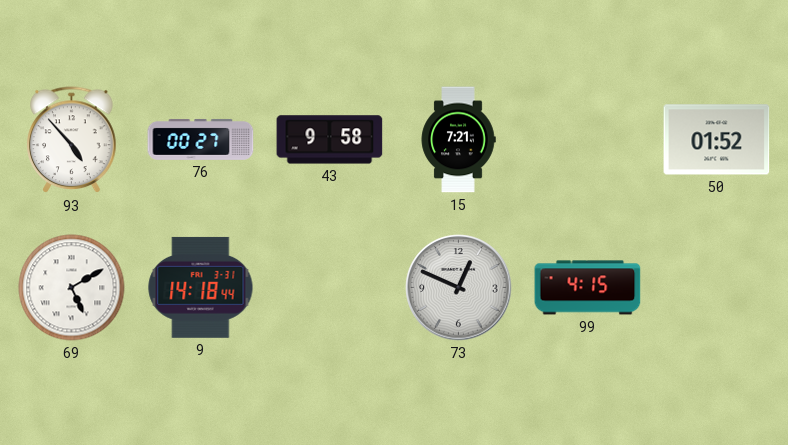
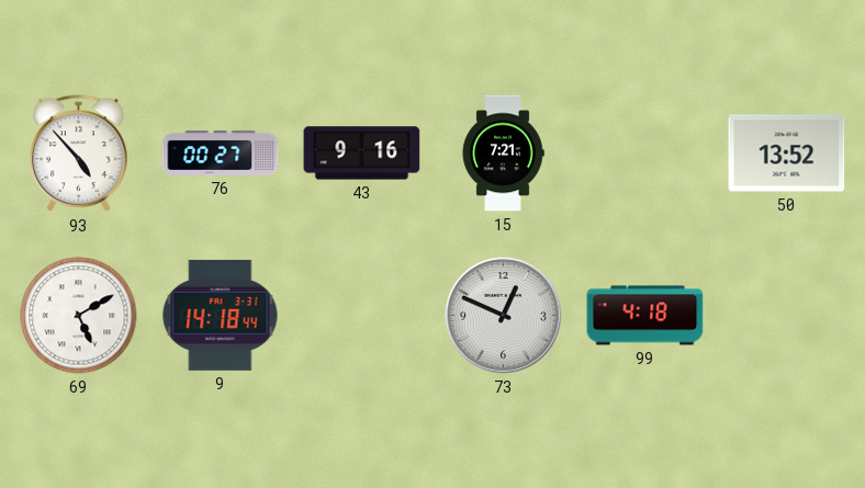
43: 9:58 -> 9:16 (362, 154)
50: 01:52 -> 13:52 (787, 154)
99: 4:15 -> 4:18 (645, 316)
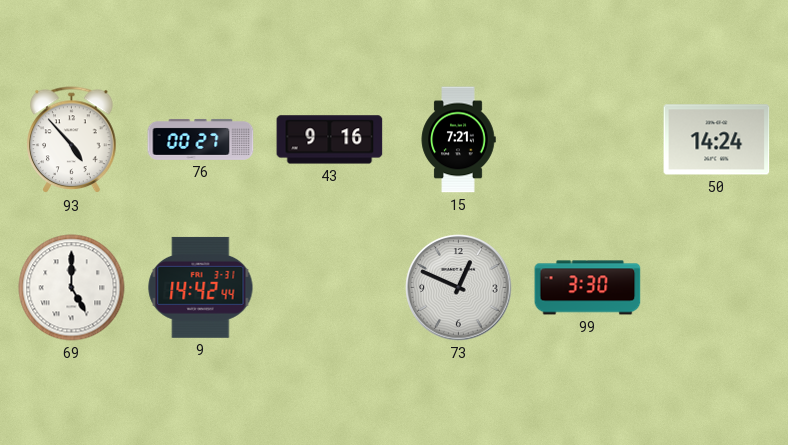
50: 13:52 -> 14:24 (717, 140)
69: 5:10 -> 5:00 (72, 288)
9: 14:18 -> 14:42 (201, 287)
99: 4:18 -> 3:30 (588, 288)
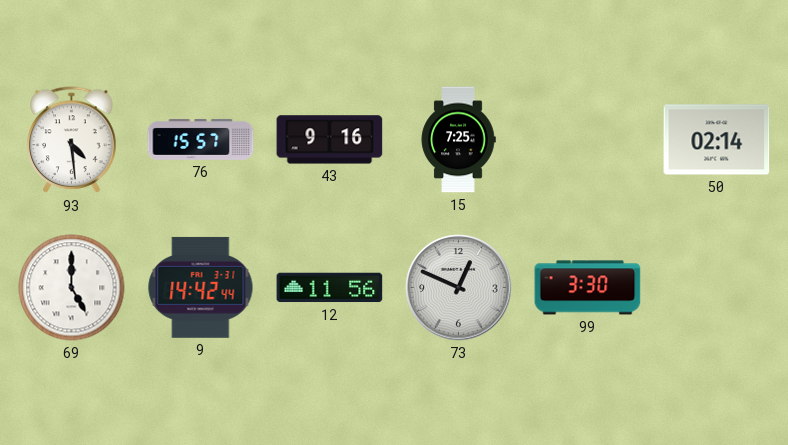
93: 4:53 -> 4:29 (72, 140)
76: 00:27 -> 15:57 (201, 139)
15: 7:21 -> 7:25 (458, 140)
50: 14:24 -> 02:14 (717, 140)
12: none -> 11:56 (330, 288)
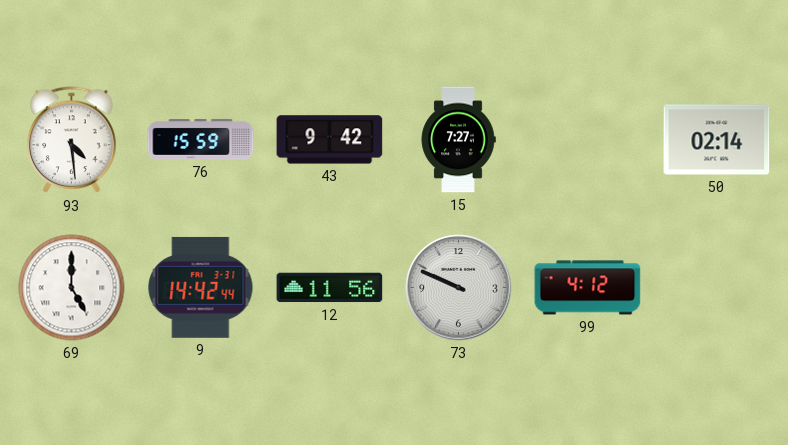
76: 15:57 -> 15:59 (201, 139)
43: 9:16 -> 9:42 (330, 140)
15: 7:25 -> 7:27 (458, 140)
73: 12:49 -> 9:49 (459, 288)
99: 3:30 -> 4:12 (588, 288)
